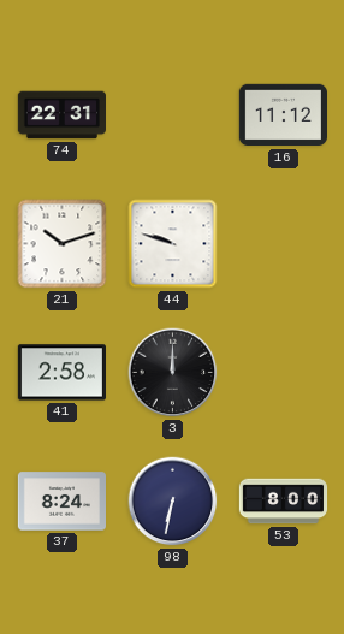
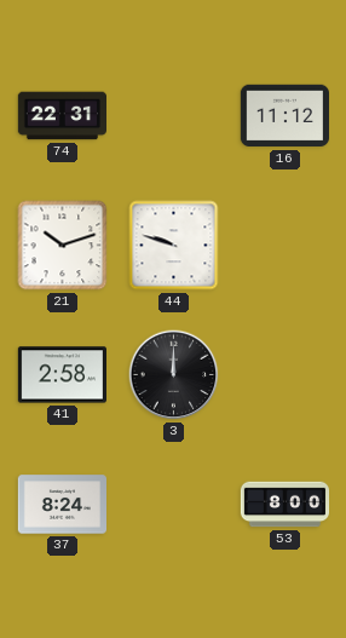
98: 6:32 -> none (173, 502)
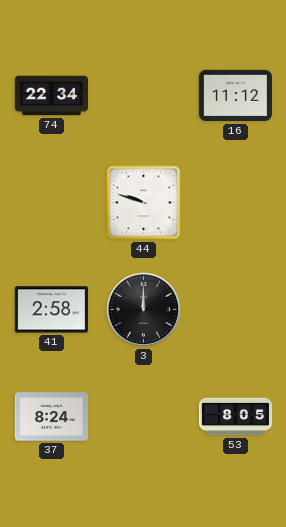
74: 22:31 -> 22:34 (52, 96)
21: 10:12 -> none (63, 246)
53: 8:00 -> 8:05 (236, 417)
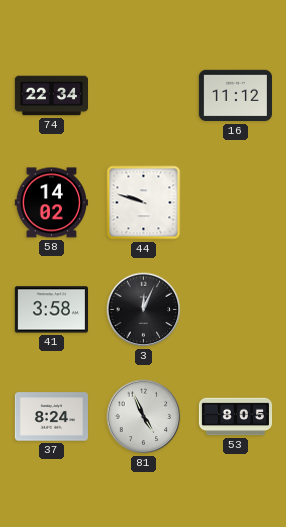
58: none -> 14:02 (51, 203)
41: 2:58 -> 3:58 (51, 310)
3: 12:00 -> 12:04 (144, 310)
81: none -> 4:56 (144, 417)
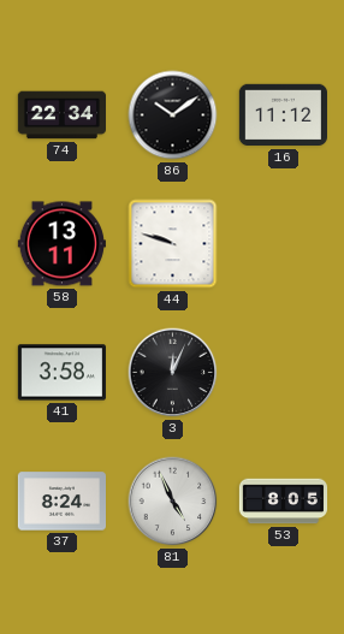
86: none -> 10:09 (173, 115)
58: 14:02 -> 13:11 (61, 244)
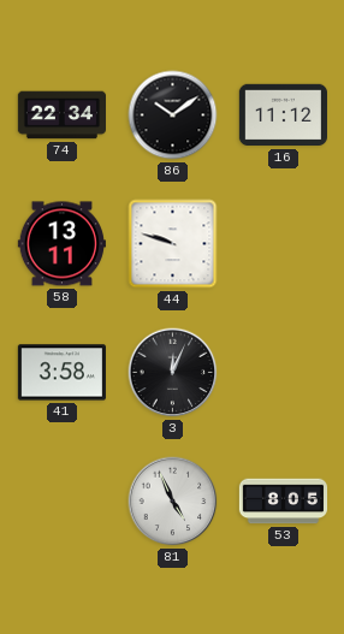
37: 8:24 -> none (61, 502)
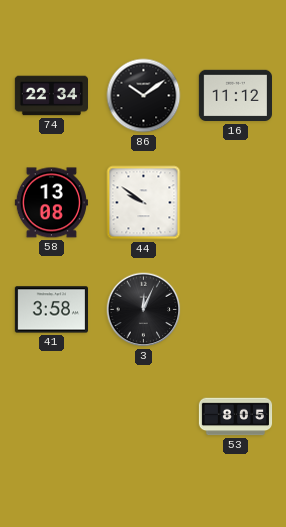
58: 13:11 -> 13:08 (51, 203)
44: 9:48 -> 9:51 (144, 203)
81: 4:56 -> none (173, 502)
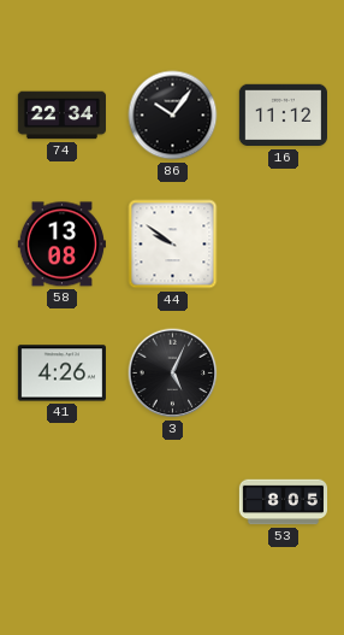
86: 10:09 -> 10:06 (173, 116)
41: 3:58 -> 4:26 (61, 374)
3: 12:04 -> 5:04 (173, 374)
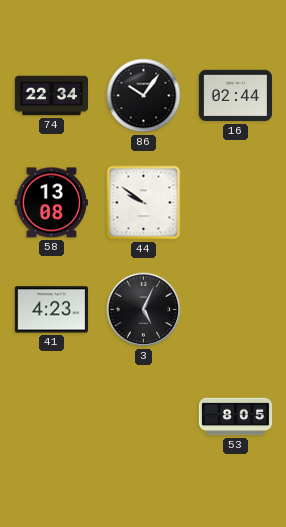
16: 11:12 -> 02:44 (235, 96)
41: 4:26 -> 4:23 (51, 310)
